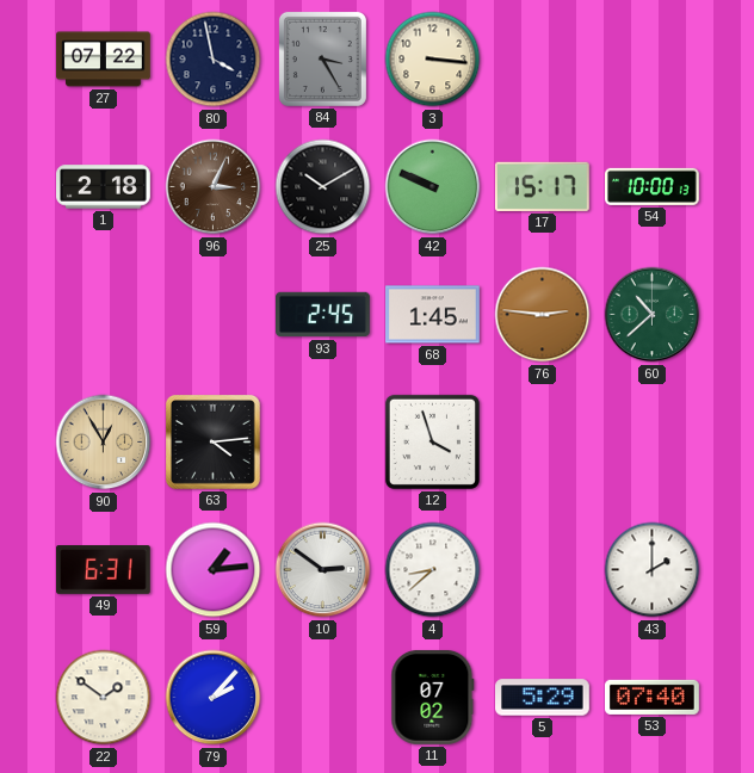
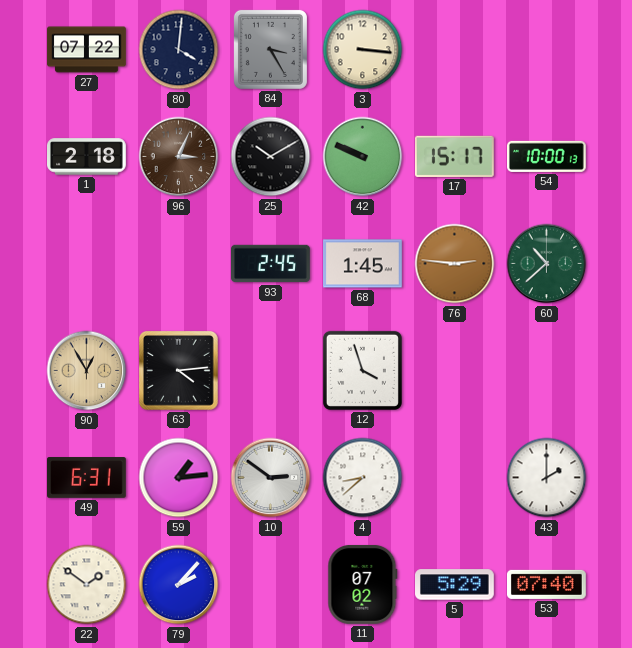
80: 3:58 -> 4:01 (179, 50)
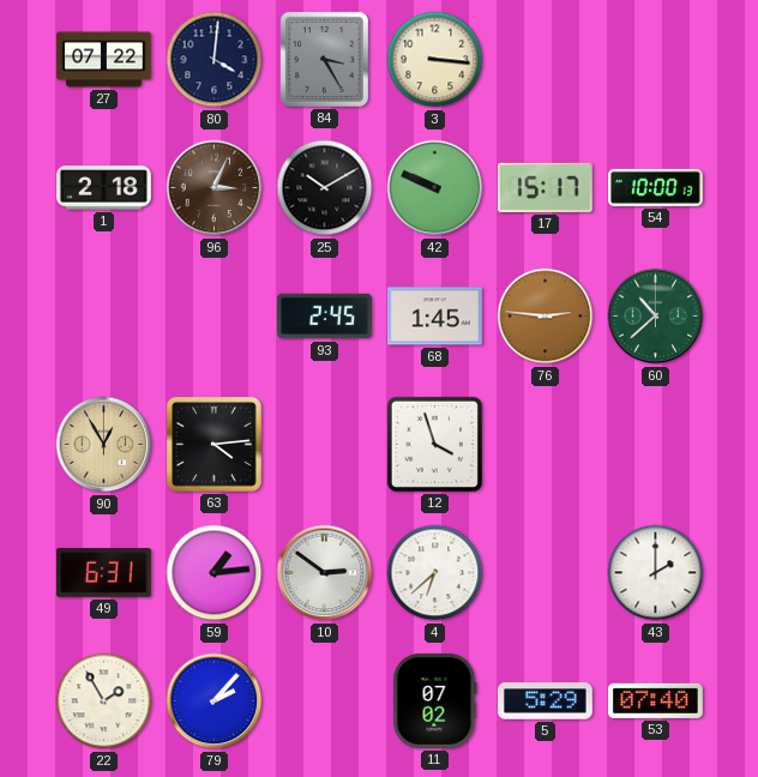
4: 8:38 -> 6:38 (435, 573)
22: 1:51 -> 1:55 (104, 701)
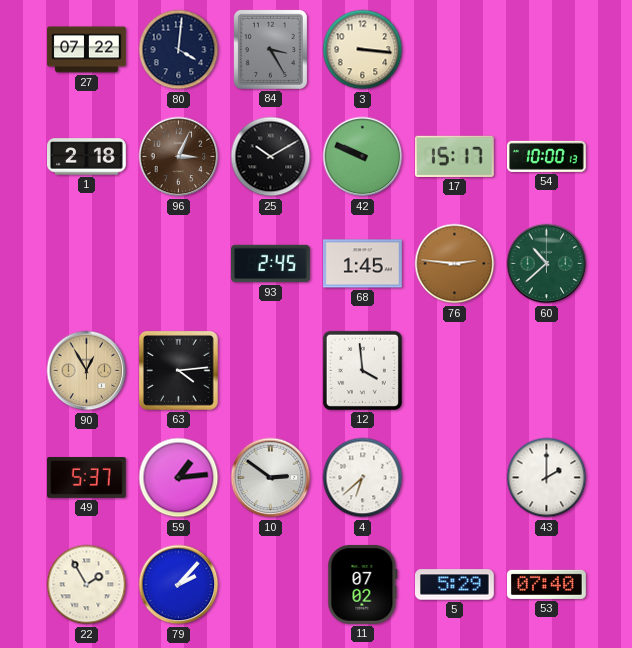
12: 3:57 -> 3:59 (362, 370)
49: 6:31 -> 5:37 (87, 478)
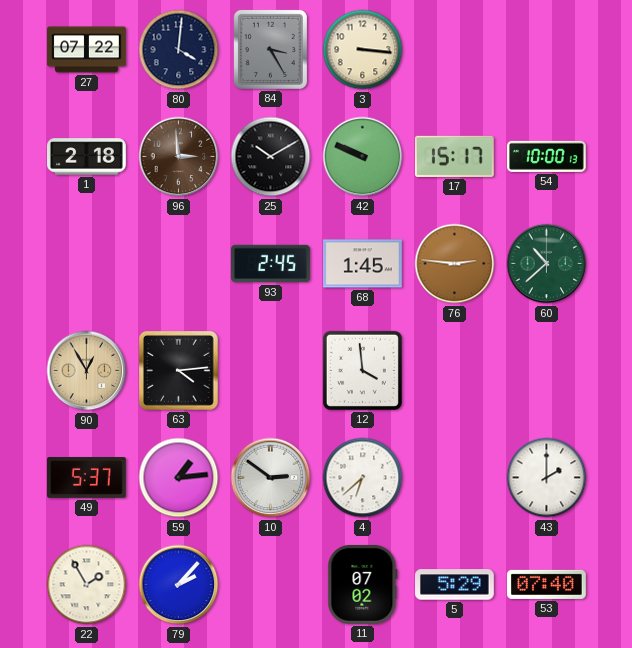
96: 3:04 -> 2:59 (179, 157)
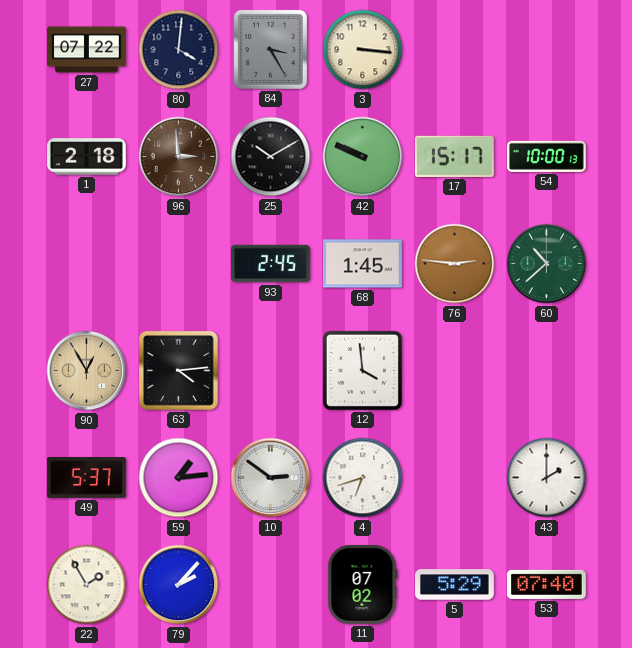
4: 6:38 -> 6:42 (363, 478)
